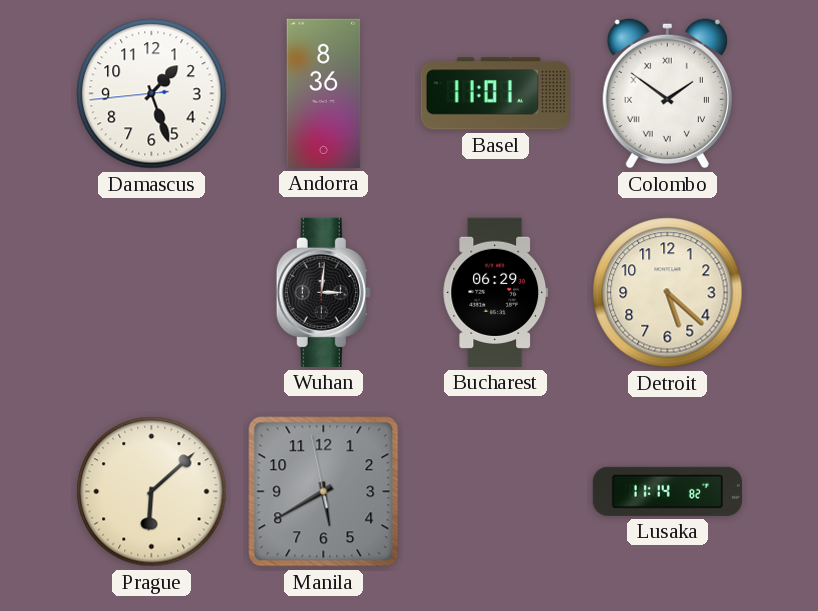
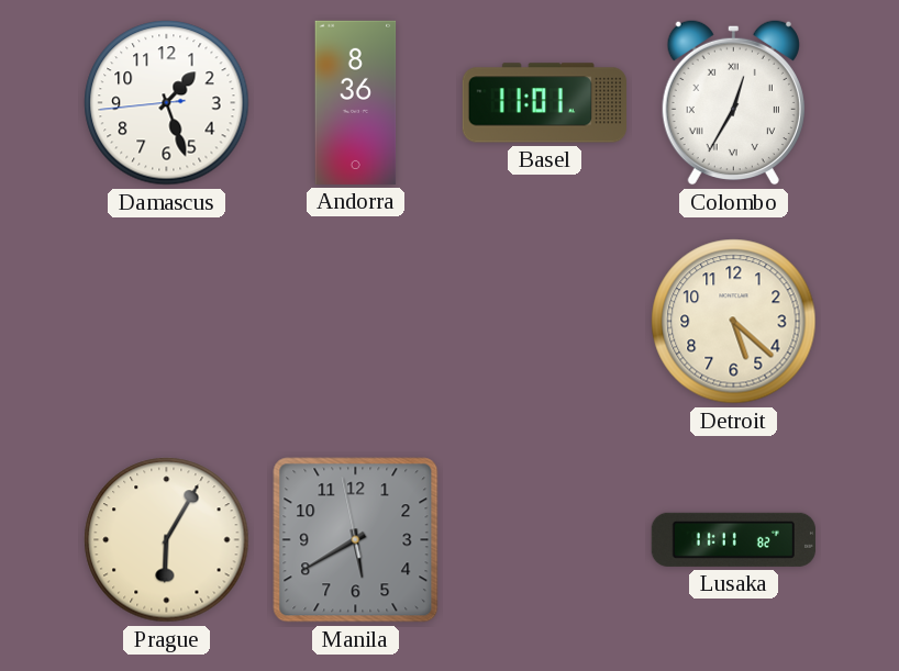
Colombo: 1:51 -> 12:35 (733, 102)
Wuhan: 3:01 -> none (323, 292)
Bucharest: 06:29 -> none (496, 292)
Prague: 6:08 -> 6:05 (167, 540)
Lusaka: 11:14 -> 11:11 (733, 539)
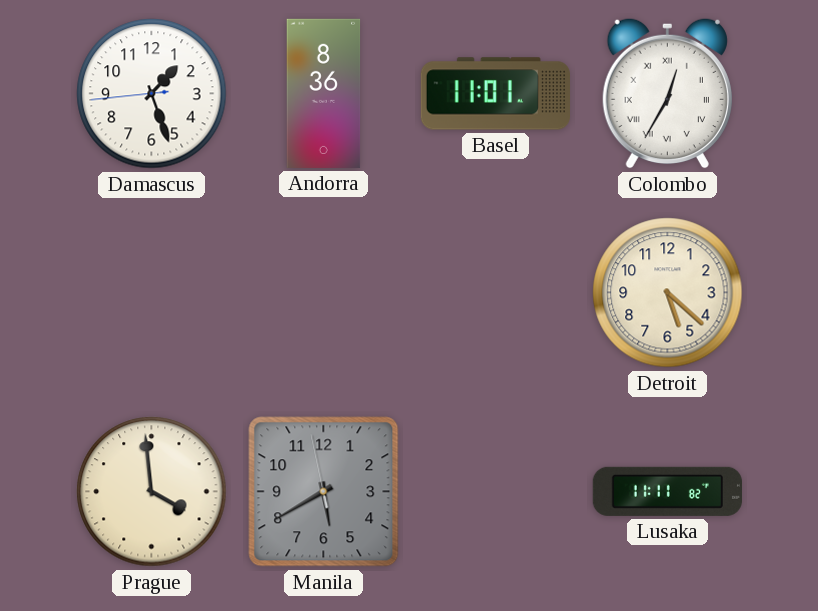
Prague: 6:05 -> 3:59 (152, 492)
